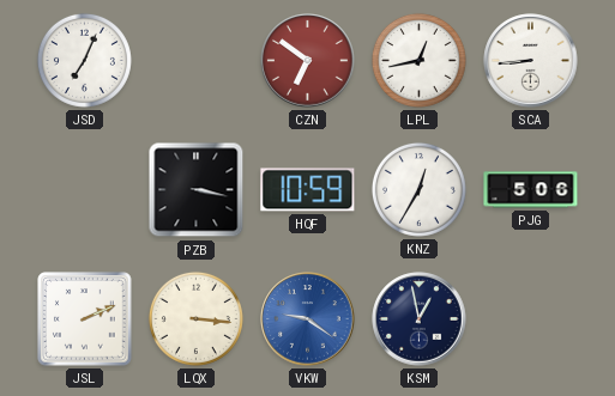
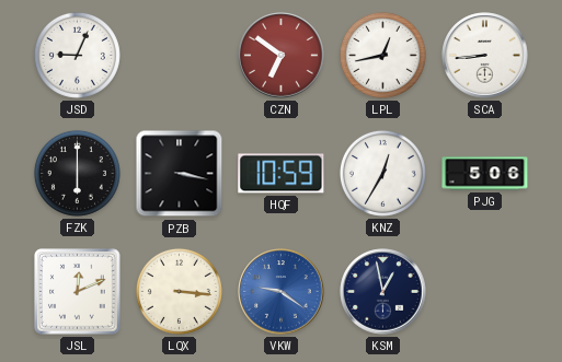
JSD: 7:04 -> 9:04 (77, 55)
FZK: none -> 6:00 (77, 173)
JSL: 2:11 -> 12:11 (78, 292)
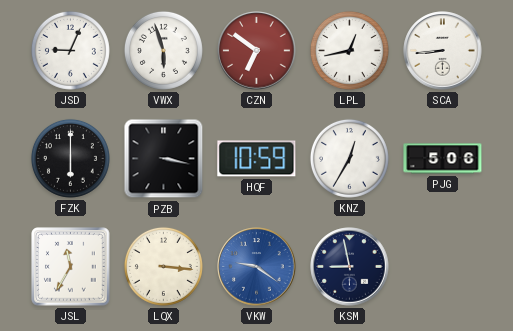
VWX: none -> 5:57 (163, 50)
JSL: 12:11 -> 11:35 (71, 267)
KSM: 12:58 -> 8:58 (350, 267)
